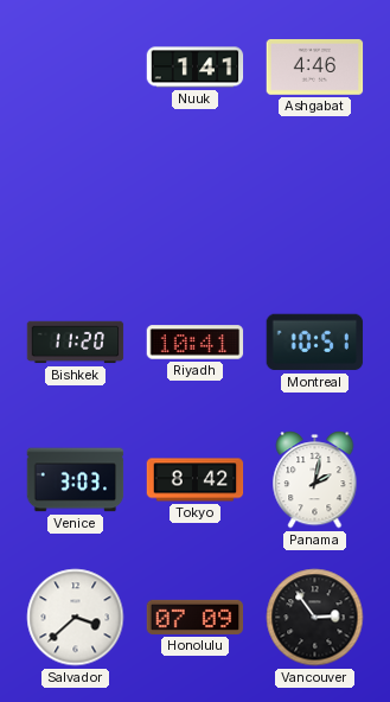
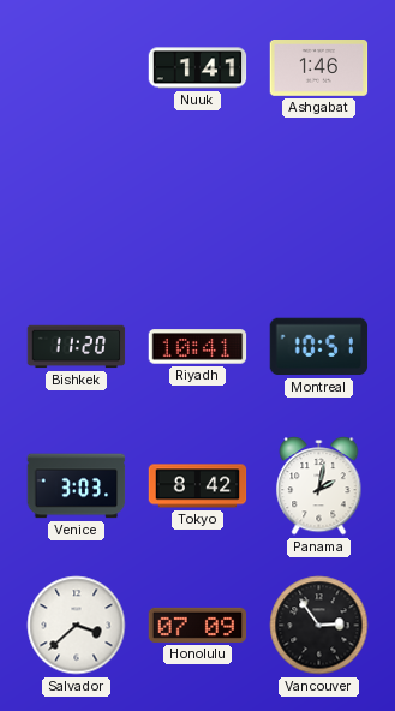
Ashgabat: 4:46 -> 1:46 (319, 68)
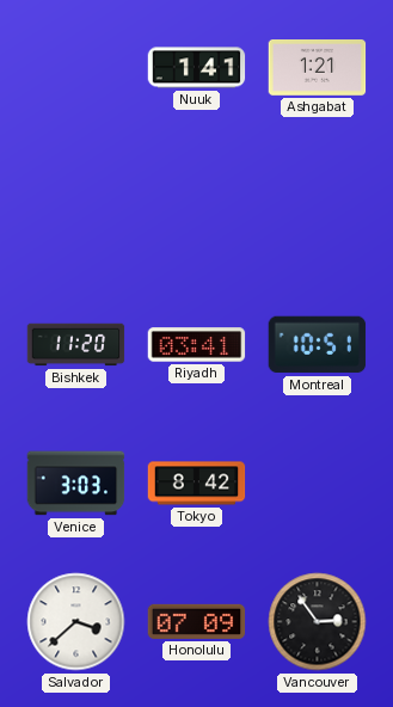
Ashgabat: 1:46 -> 1:21 (318, 68)
Riyadh: 10:41 -> 03:41 (197, 345)
Panama: 2:02 -> none (319, 486)
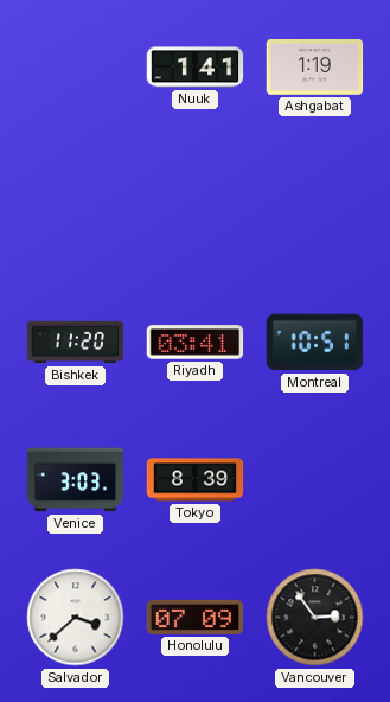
Ashgabat: 1:21 -> 1:19 (315, 68)
Tokyo: 8:42 -> 8:39 (196, 480)
